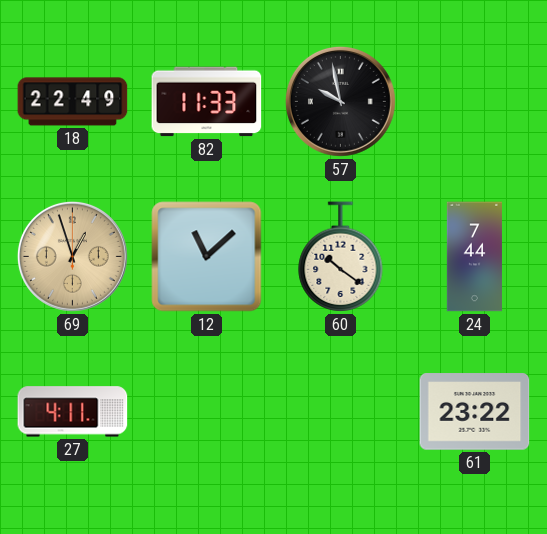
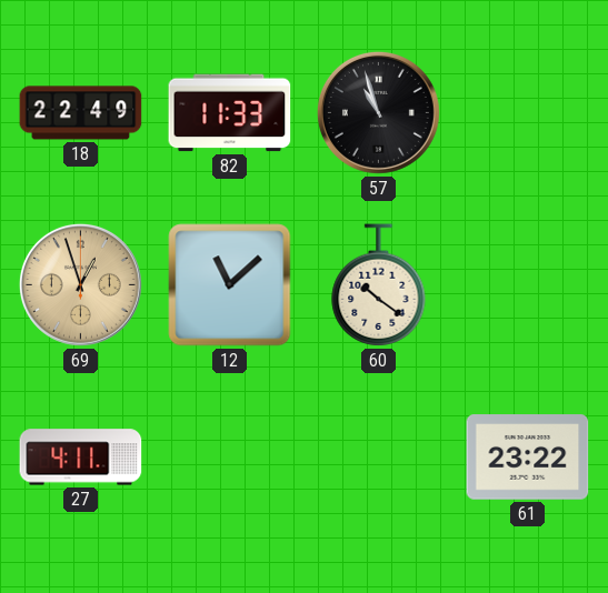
57: 9:58 -> 10:57 (378, 112)
24: 7:44 -> none (474, 257)
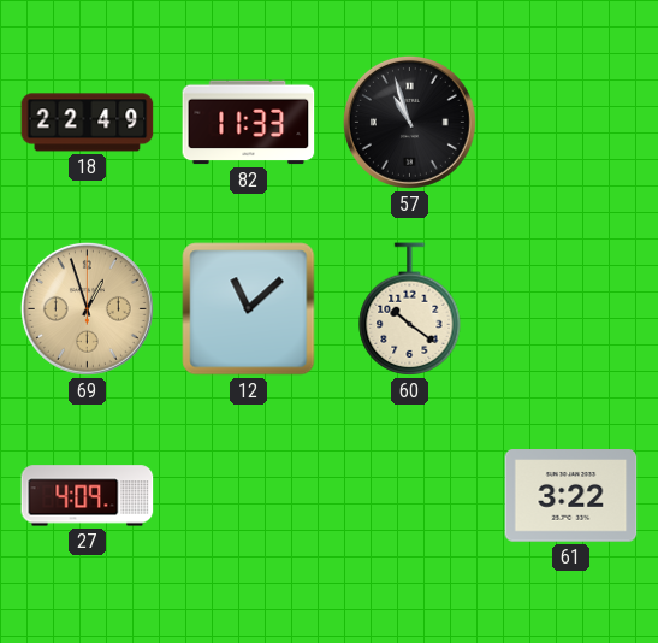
27: 4:11 -> 4:09 (88, 496)
61: 23:22 -> 3:22 (571, 496)
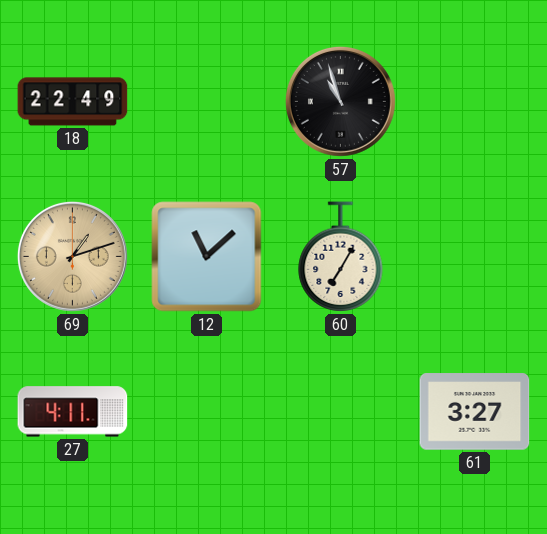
82: 11:33 -> none (249, 123)
69: 12:57 -> 1:12 (72, 256)
60: 10:21 -> 7:05 (341, 257)
27: 4:09 -> 4:11 (73, 412)
61: 3:22 -> 3:27 (475, 412)
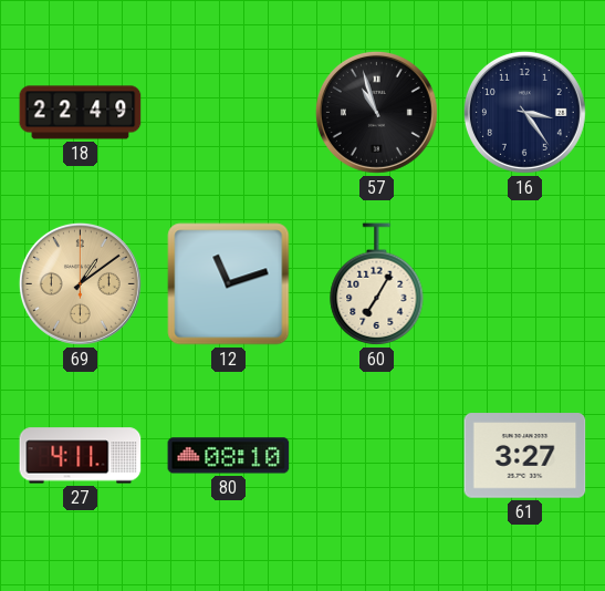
16: none -> 3:24 (524, 112)
69: 1:12 -> 1:09 (80, 283)
12: 11:08 -> 11:12 (229, 284)
80: none -> 08:10 (229, 456)
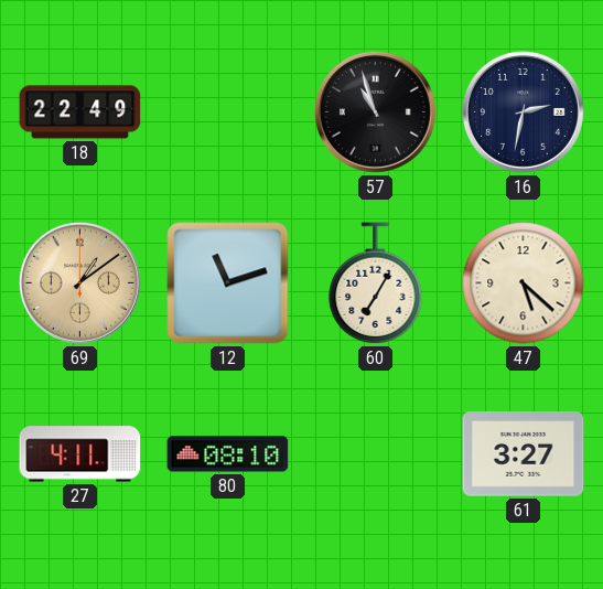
16: 3:24 -> 2:32 (523, 111)
47: none -> 5:22 (524, 283)
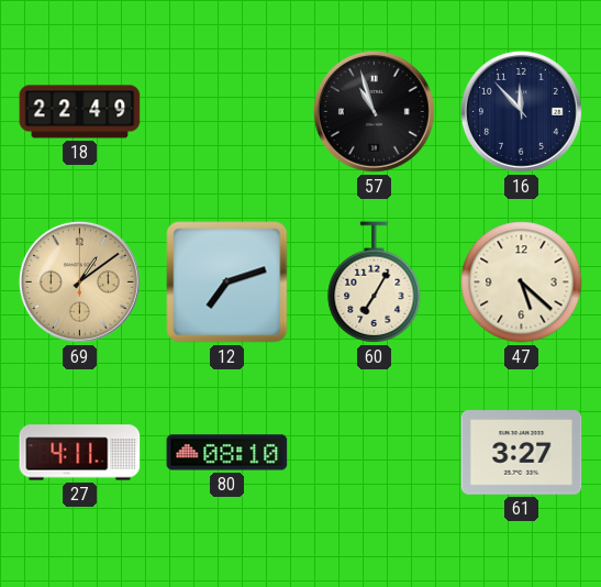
16: 2:32 -> 11:53 (521, 111)
12: 11:12 -> 7:12 (227, 283)
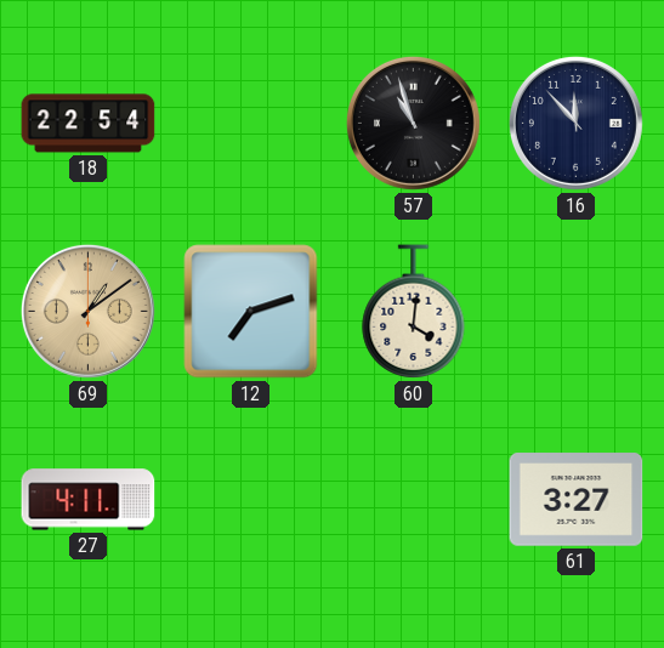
18: 22:49 -> 22:54 (89, 124)
60: 7:05 -> 4:01 (414, 312)
47: 5:22 -> none (522, 283)
80: 08:10 -> none (227, 453)
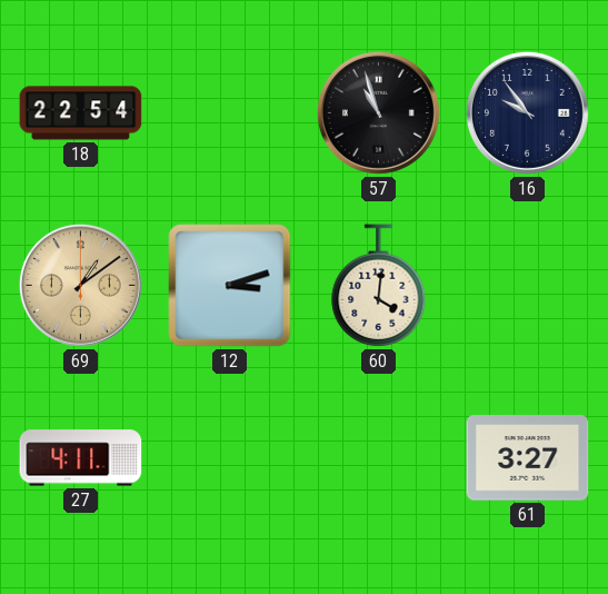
16: 11:53 -> 9:54 (527, 112)
12: 7:12 -> 3:12 (230, 286)
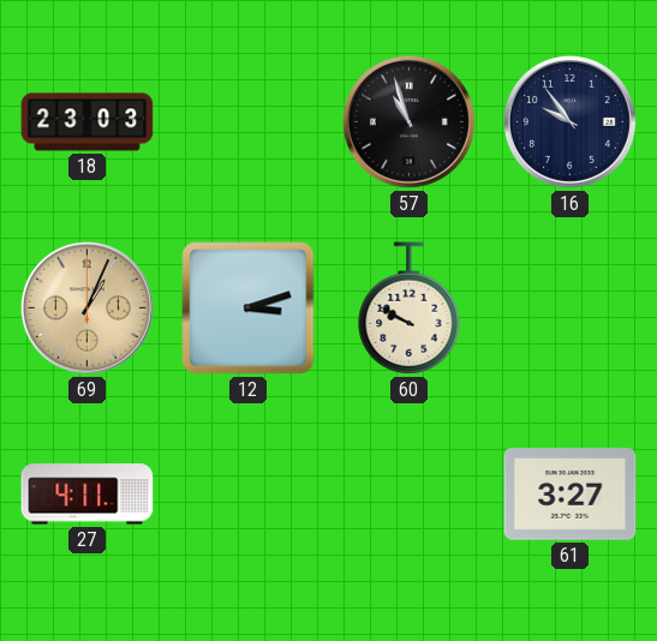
18: 22:54 -> 23:03 (88, 122)
69: 1:09 -> 1:04 (86, 307)
60: 4:01 -> 9:50 (410, 308)
